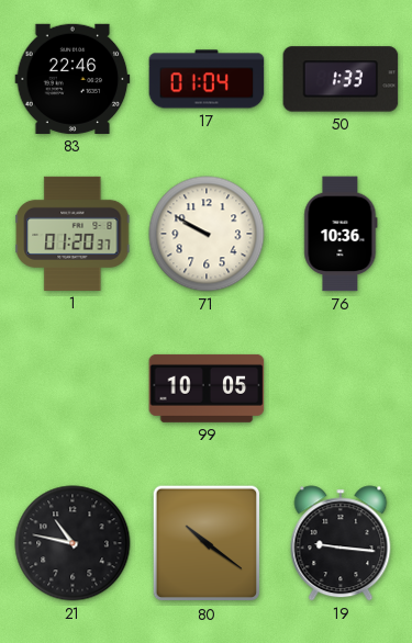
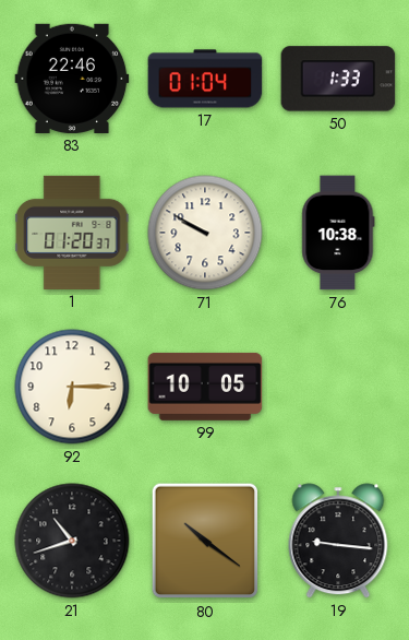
76: 10:36 -> 10:38 (338, 233)
92: none -> 6:15 (72, 387)
21: 10:47 -> 10:42 (72, 541)
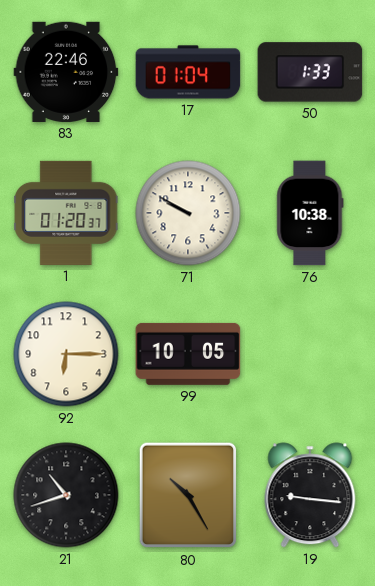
80: 10:21 -> 10:25 (188, 495)
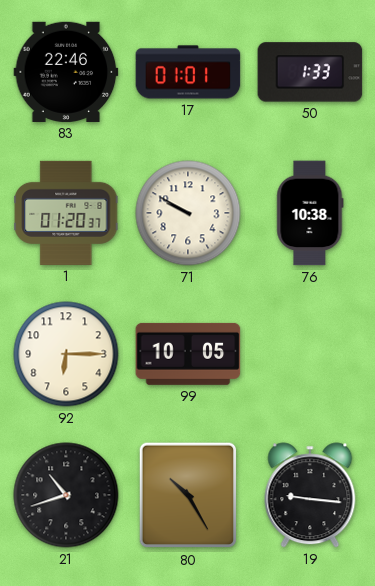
17: 01:04 -> 01:01 (188, 72)
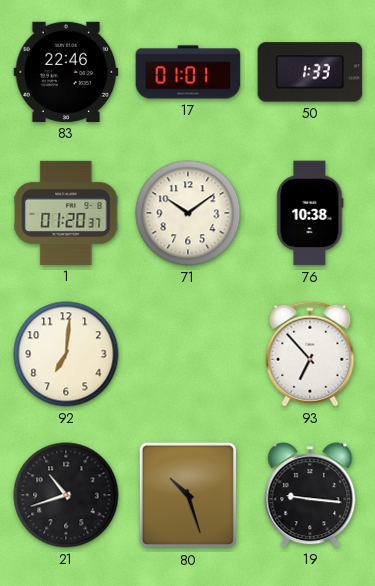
71: 9:50 -> 10:09 (188, 213)
92: 6:15 -> 7:01 (66, 354)
99: 10:05 -> none (188, 354)
93: none -> 6:53 (310, 354)
80: 10:25 -> 10:27 (188, 495)
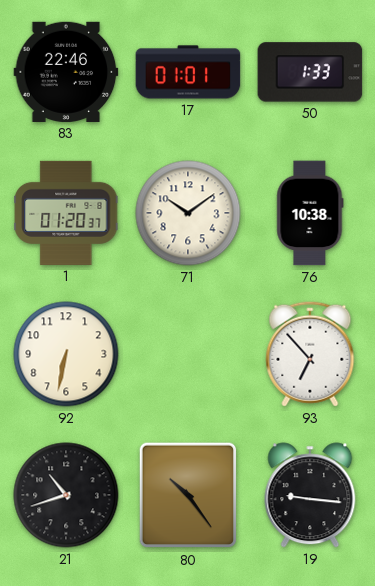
92: 7:01 -> 6:32 (66, 354)
80: 10:27 -> 10:24 (188, 495)
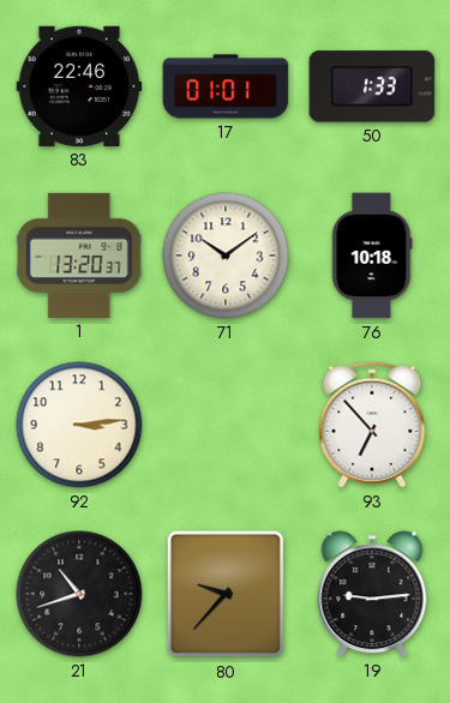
1: 01:20 -> 13:20 (79, 256)
76: 10:38 -> 10:18 (372, 256)
92: 6:32 -> 3:14 (79, 425)
80: 10:24 -> 9:37 (226, 594)
19: 9:16 -> 9:14 (372, 594)
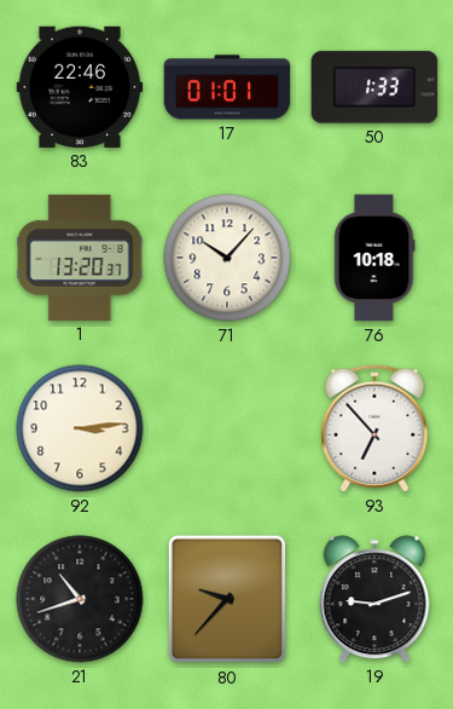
71: 10:09 -> 10:07 (227, 258)
19: 9:14 -> 9:12 (374, 599)
